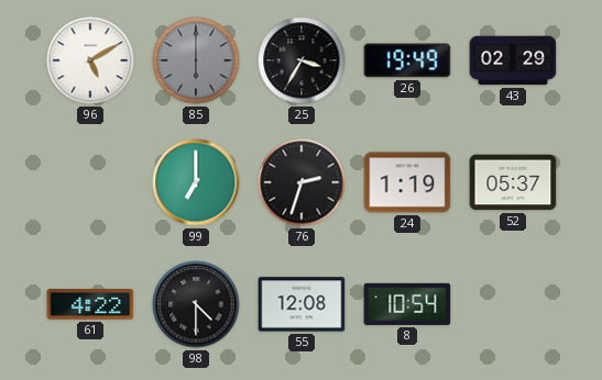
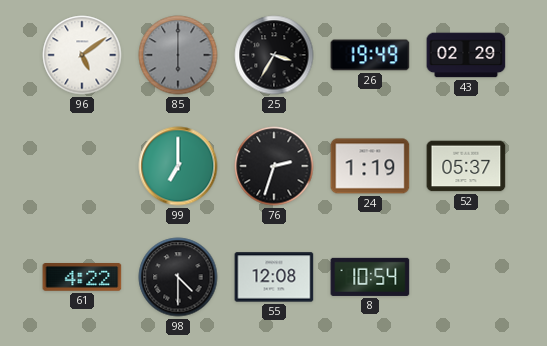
96: 5:10 -> 5:09 (82, 55)
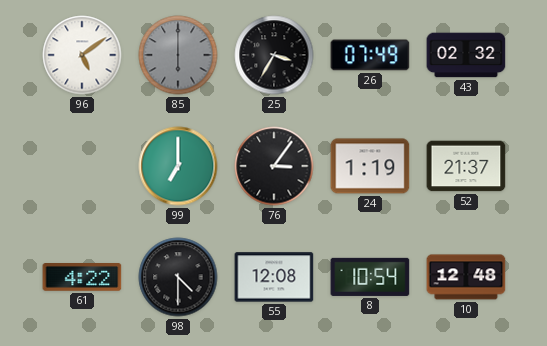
26: 19:49 -> 07:49 (370, 55)
43: 02:29 -> 02:32 (466, 55)
76: 2:33 -> 3:06 (274, 166)
52: 05:37 -> 21:37 (466, 166)
10: none -> 12:48 (466, 277)
